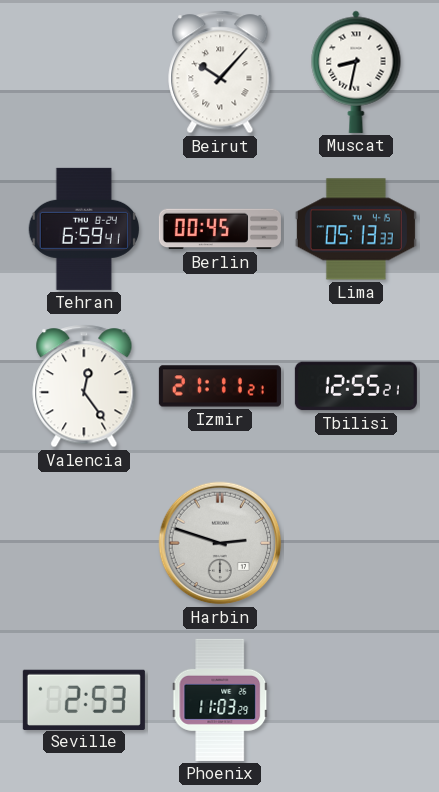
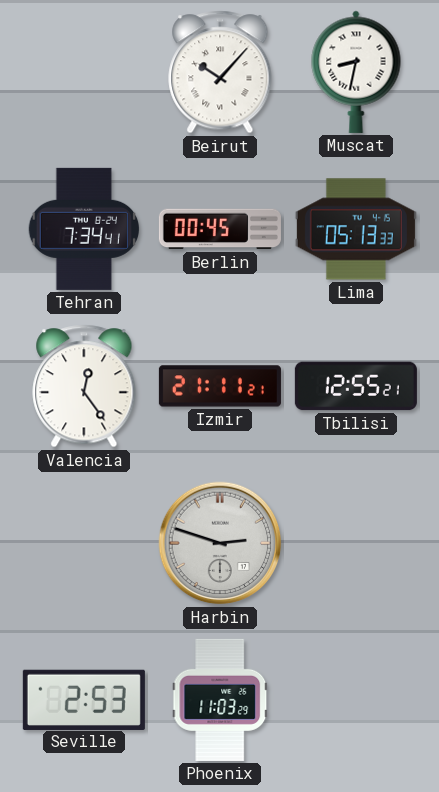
Tehran: 6:59 -> 7:34 (83, 229)
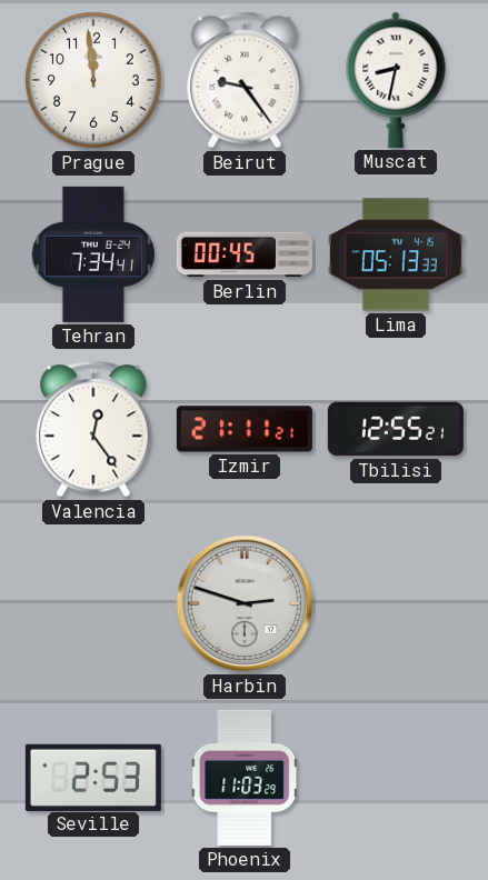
Prague: none -> 11:59 (93, 80)
Beirut: 10:07 -> 9:24 (245, 80)
